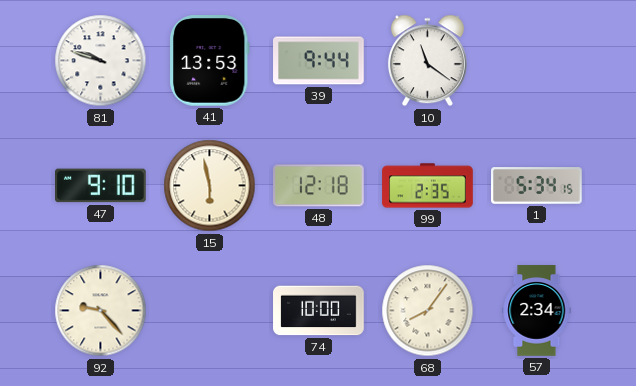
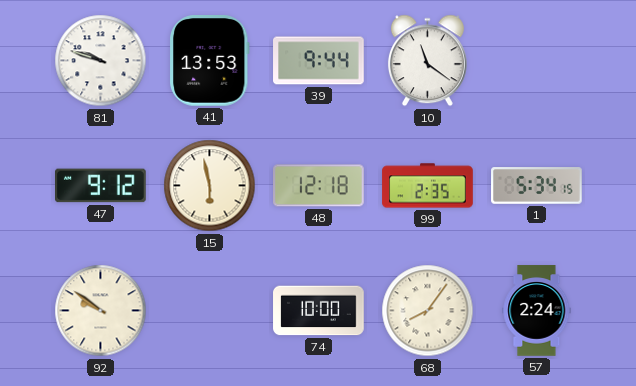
47: 9:10 -> 9:12 (101, 186)
92: 9:23 -> 9:51 (101, 311)
57: 2:34 -> 2:24 (537, 311)
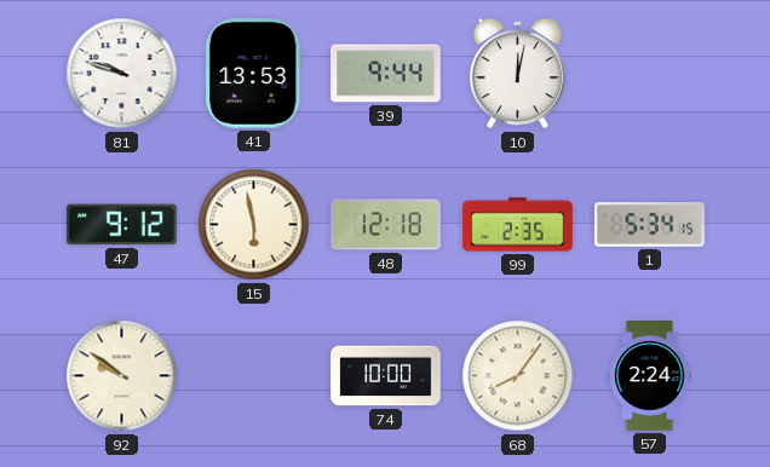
10: 11:21 -> 12:02 (517, 74)
